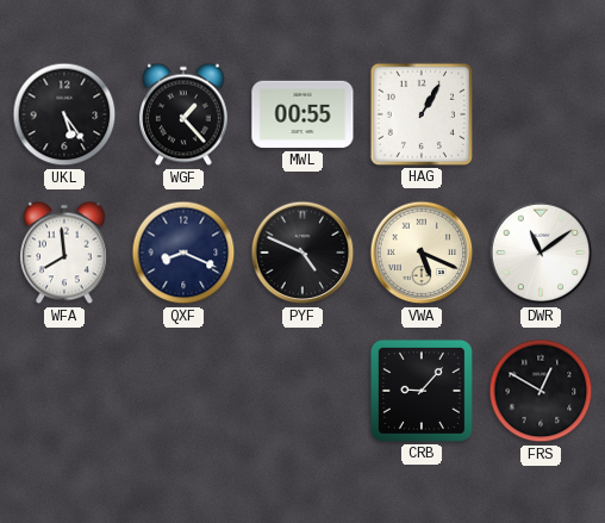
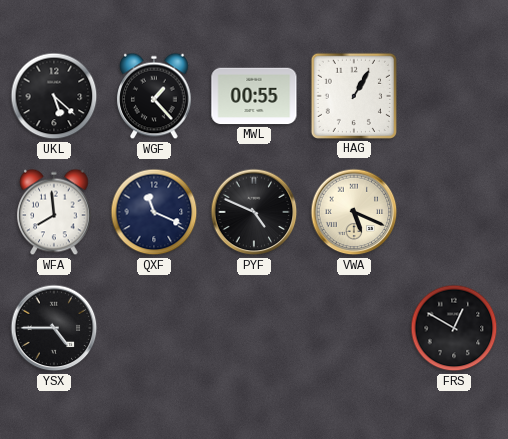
UKL: 5:24 -> 5:22 (54, 96)
QXF: 8:19 -> 11:19 (154, 212)
DWR: 11:09 -> none (541, 253)
YSX: none -> 4:45 (54, 328)
CRB: 9:07 -> none (422, 391)
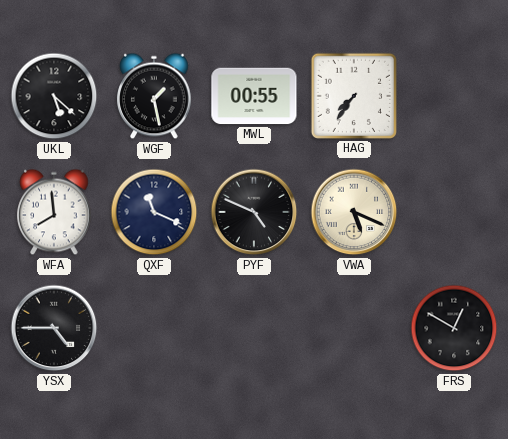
WGF: 1:23 -> 1:28 (154, 96)
HAG: 1:05 -> 7:36 (354, 96)
